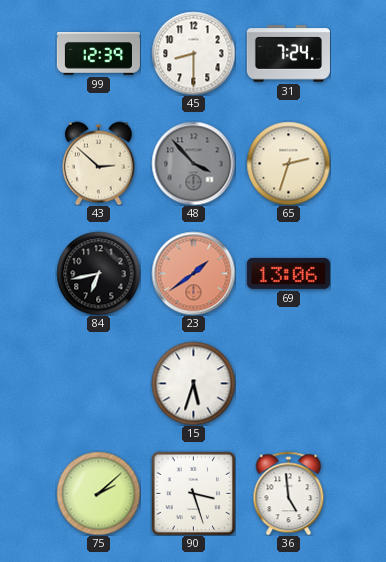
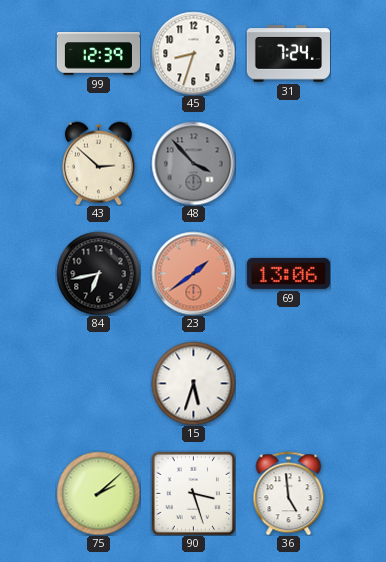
45: 8:30 -> 8:33 (193, 53)
65: 2:33 -> none (288, 163)
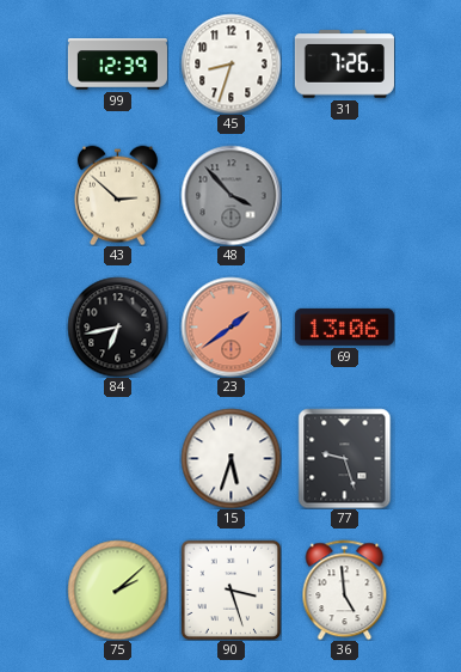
31: 7:24 -> 7:26 (344, 65)
77: none -> 9:27 (345, 458)
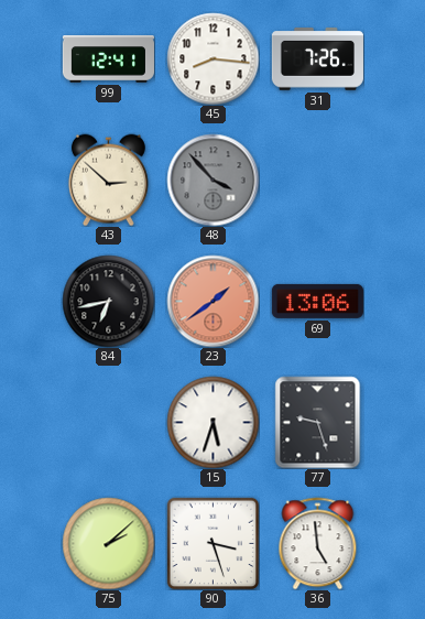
99: 12:39 -> 12:41 (108, 59)
45: 8:33 -> 8:16 (212, 58)
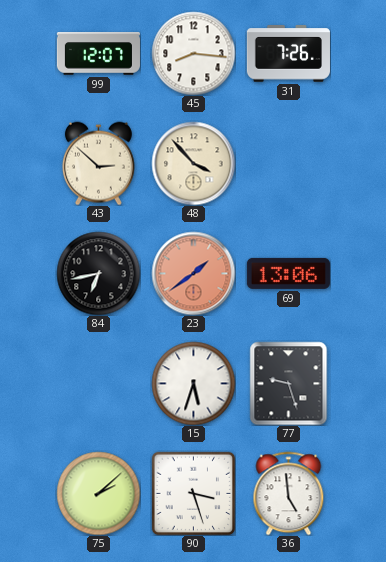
99: 12:41 -> 12:07 (98, 54)
48 dial: grey -> cream (193, 163)
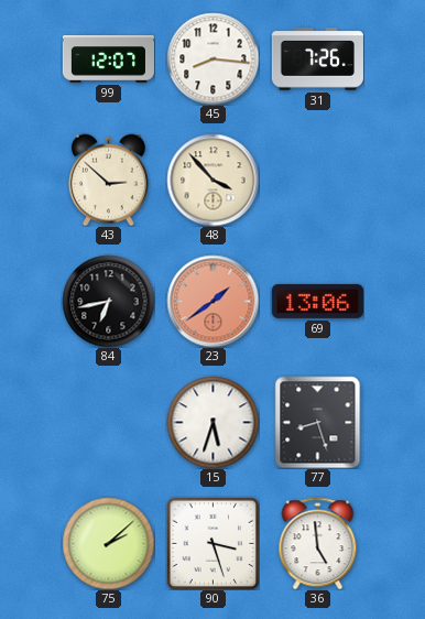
77: 9:27 -> 8:27 (318, 422)
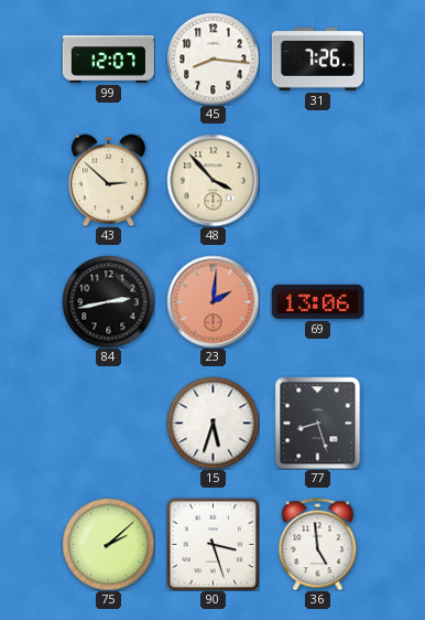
84: 6:43 -> 2:43 (108, 301)
23: 1:39 -> 2:01 (212, 301)
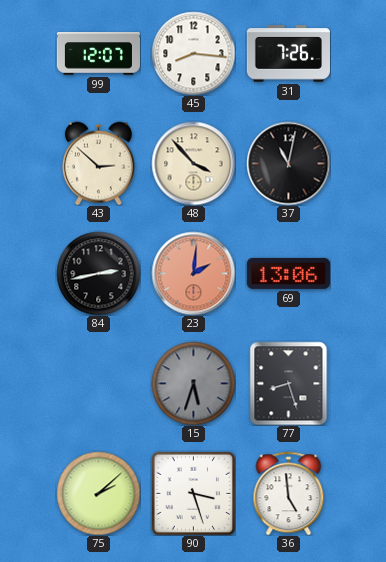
37: none -> 11:02 (288, 163)
15 dial: white -> grey (193, 383)
